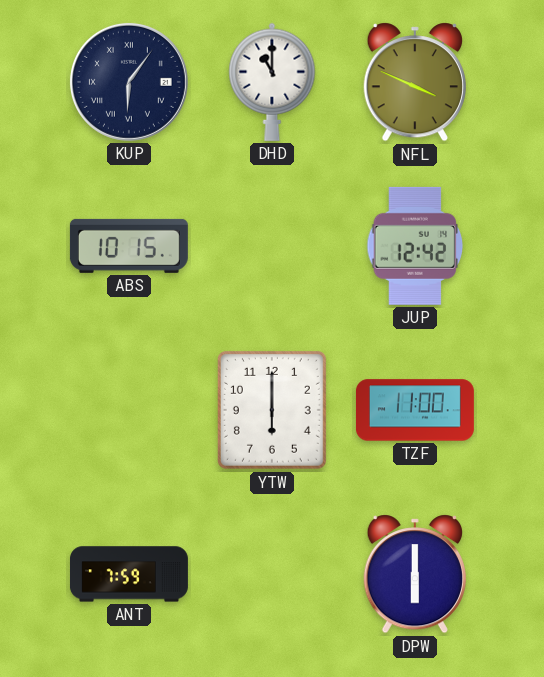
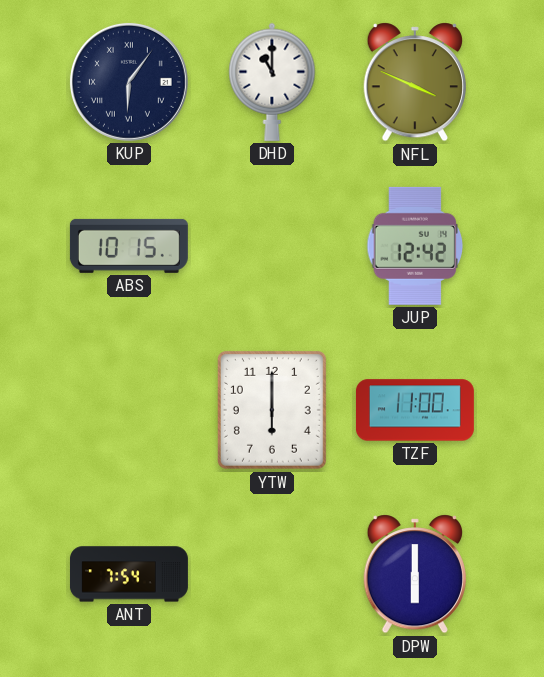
ANT: 7:59 -> 7:54 (129, 574)
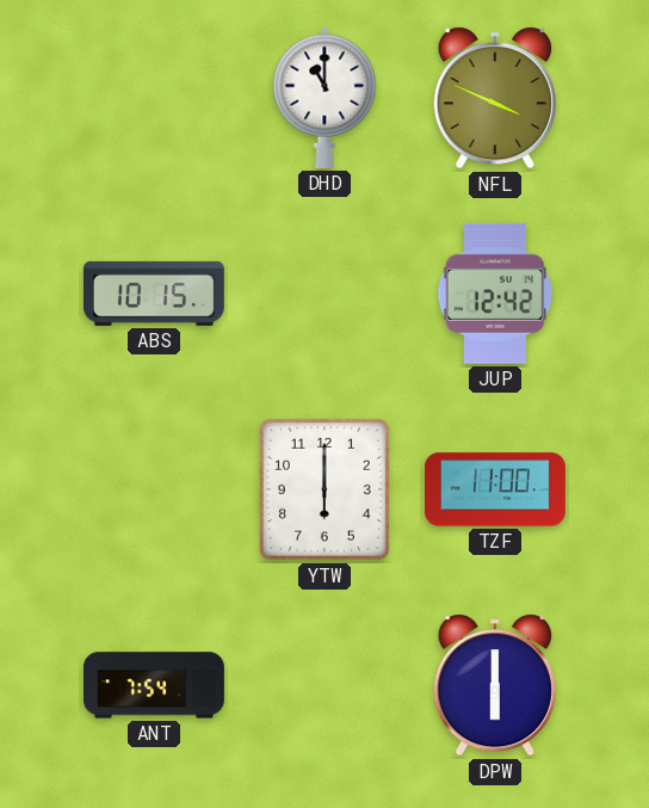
KUP: 6:06 -> none (129, 82)
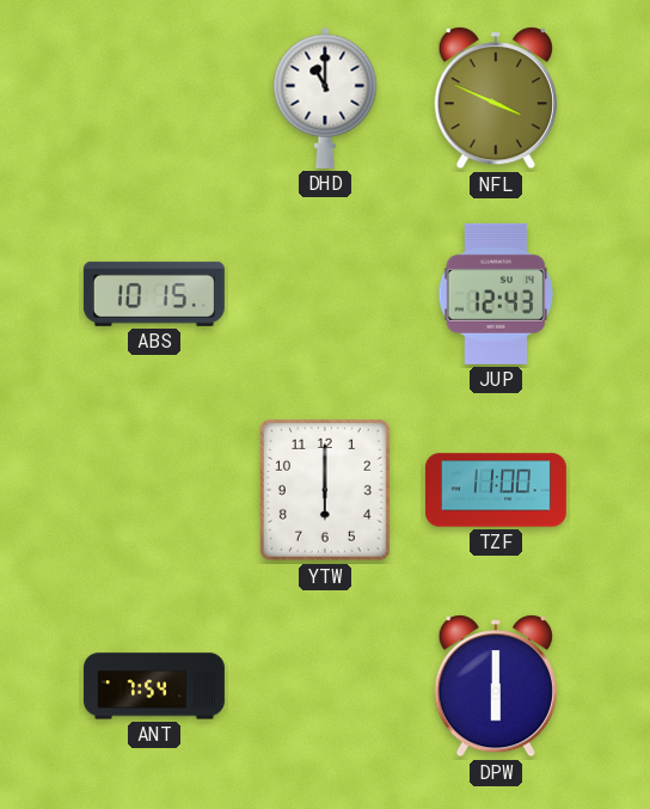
JUP: 12:42 -> 12:43 (496, 294)
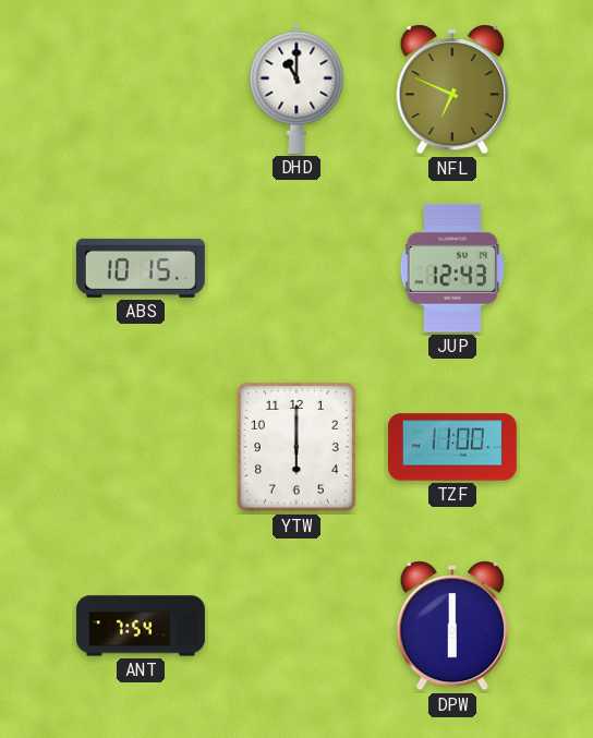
NFL: 3:49 -> 6:49 (452, 89)
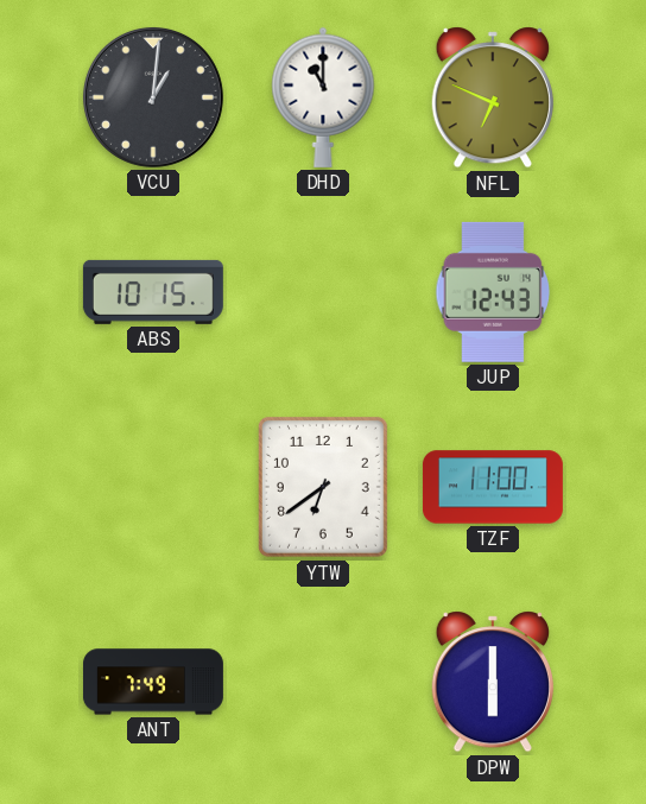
VCU: none -> 1:01 (153, 97)
YTW: 6:00 -> 6:39 (323, 487)
ANT: 7:54 -> 7:49 (153, 682)
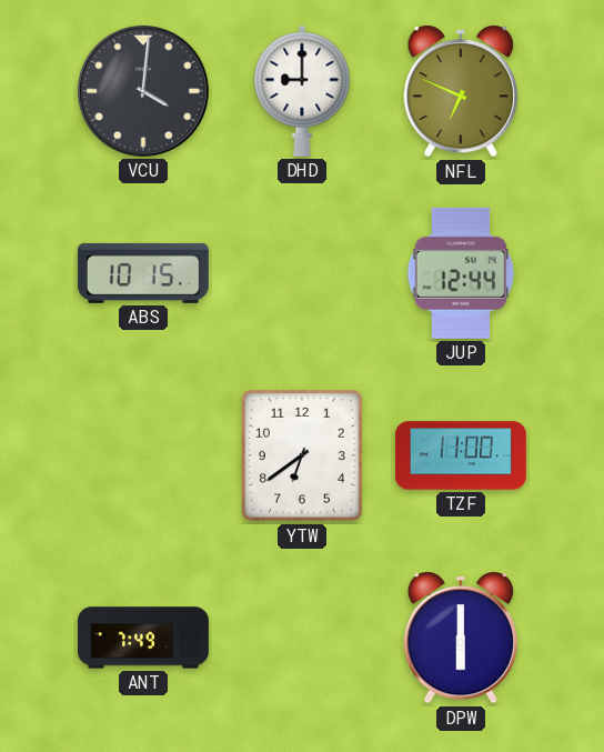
VCU: 1:01 -> 4:01 (143, 91)
DHD: 11:00 -> 9:00 (302, 91)
JUP: 12:43 -> 12:44 (461, 273)
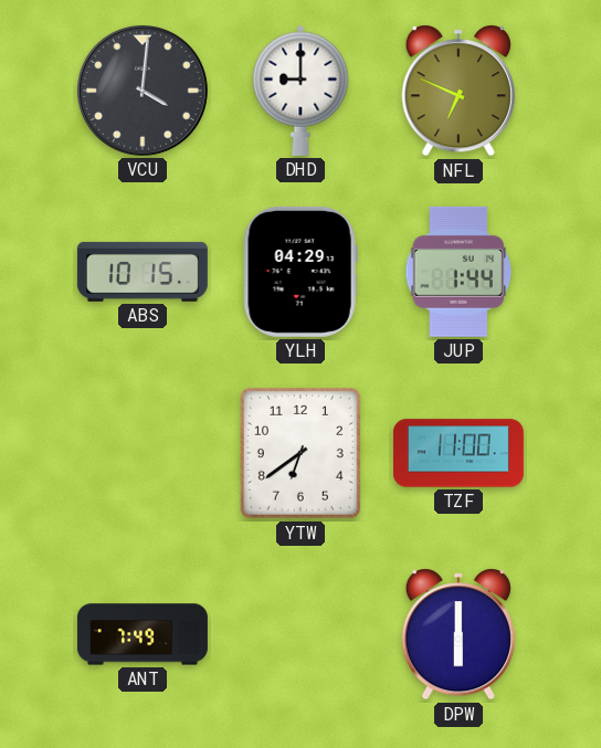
YLH: none -> 04:29 (300, 272)
JUP: 12:44 -> 1:44 (458, 272)
